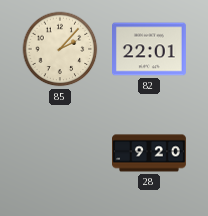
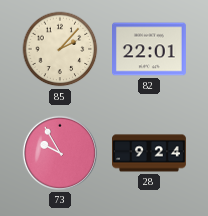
73: none -> 9:55 (60, 153)
28: 9:20 -> 9:24 (150, 153)
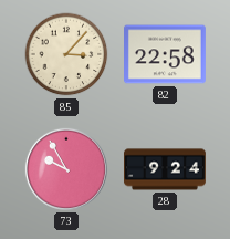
85: 2:07 -> 3:07 (66, 54)
82: 22:01 -> 22:58 (166, 54)
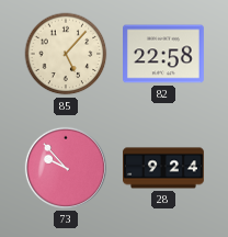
85: 3:07 -> 5:07 (66, 54)
73: 9:55 -> 9:53 (66, 168)
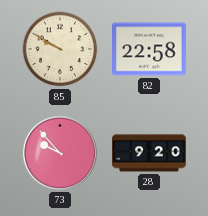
85: 5:07 -> 9:50 (60, 49)
28: 9:24 -> 9:20 (150, 153)
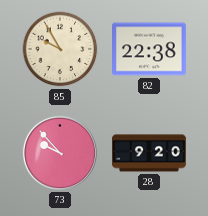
85: 9:50 -> 9:55 (60, 49)
82: 22:58 -> 22:38 (150, 49)
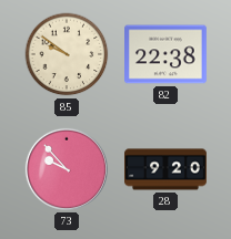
85: 9:55 -> 9:51 (67, 54)
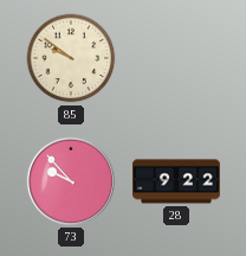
82: 22:38 -> none (167, 54)
28: 9:20 -> 9:22 (177, 181)
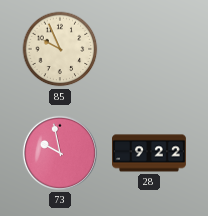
85: 9:51 -> 9:56 (60, 49)
73: 9:53 -> 9:58 (60, 153)
